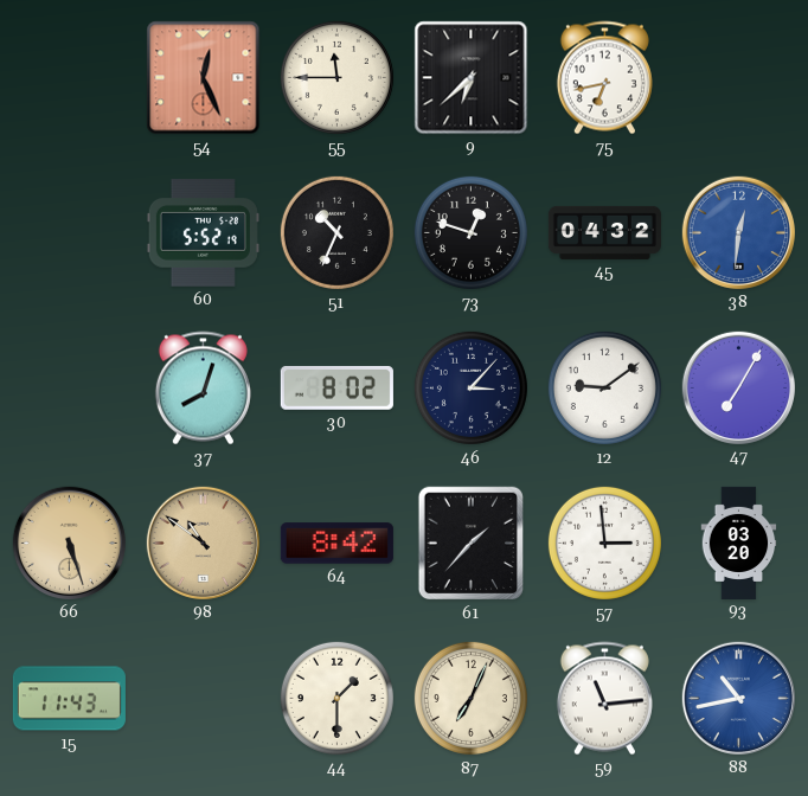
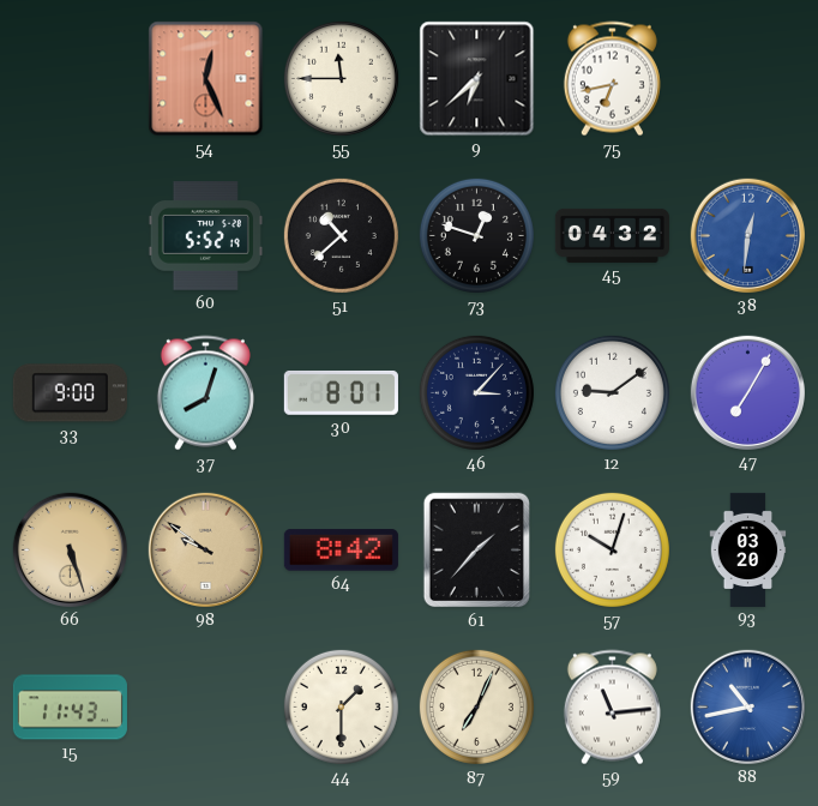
51: 10:34 -> 10:38 (341, 235)
33: none -> 9:00 (70, 393)
30: 8:02 -> 8:01 (341, 392)
98: 10:51 -> 9:51 (205, 549)
57: 2:59 -> 10:03 (612, 549)
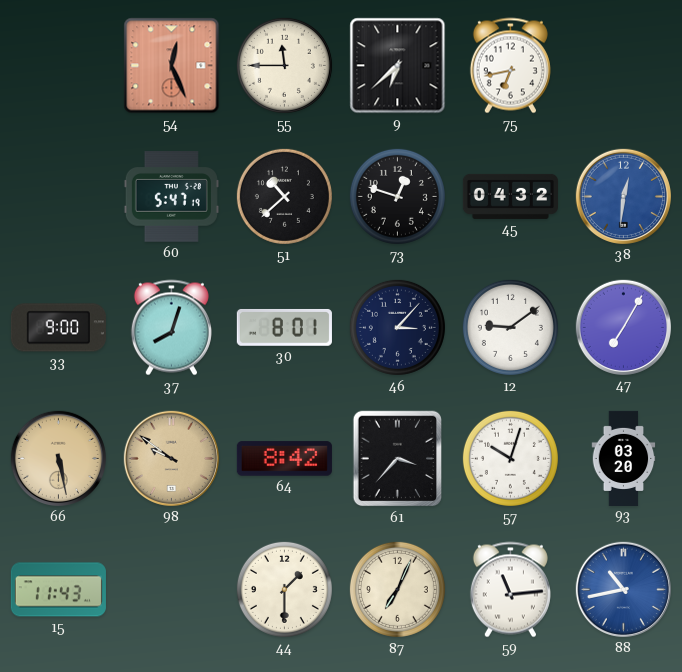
60: 5:52 -> 5:47 (171, 197)
66: 5:27 -> 5:28 (58, 458)
61: 1:37 -> 3:37 (398, 459)
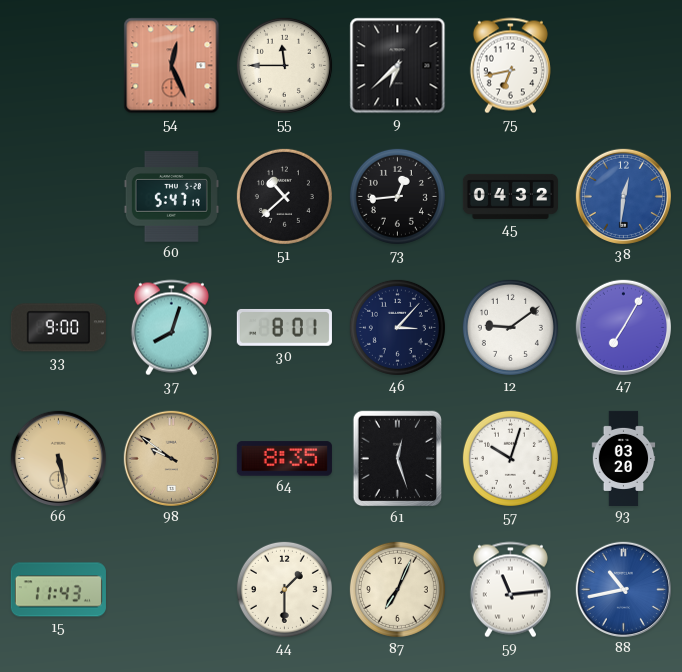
73: 12:48 -> 12:44 (397, 196)
64: 8:42 -> 8:35 (284, 459)
61: 3:37 -> 12:27 (398, 459)
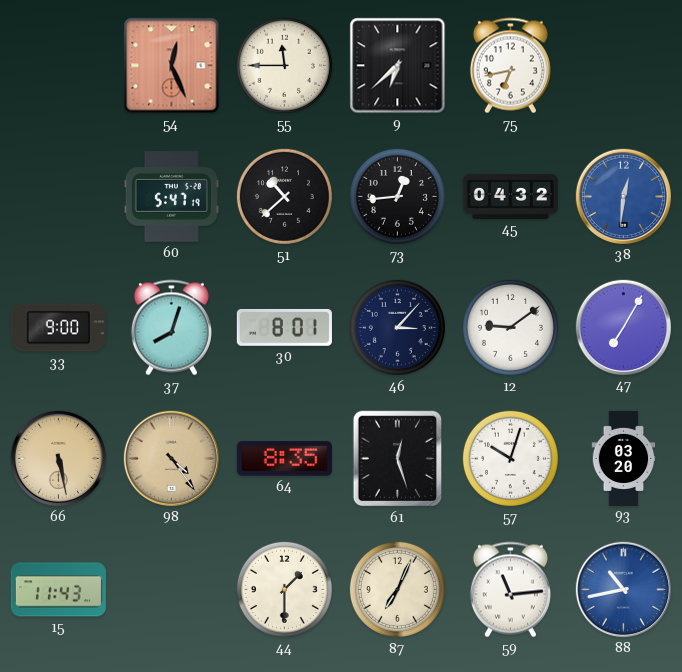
98: 9:51 -> 4:24 (171, 458)
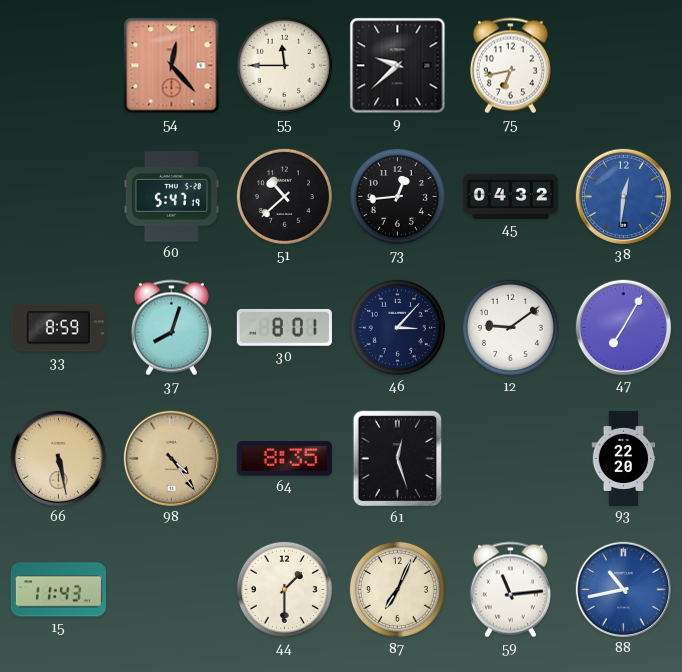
54: 12:26 -> 12:23 (172, 66)
9: 6:38 -> 9:38 (398, 66)
33: 9:00 -> 8:59 (58, 328)
57: 10:03 -> none (510, 458)
93: 03:20 -> 22:20 (624, 458)
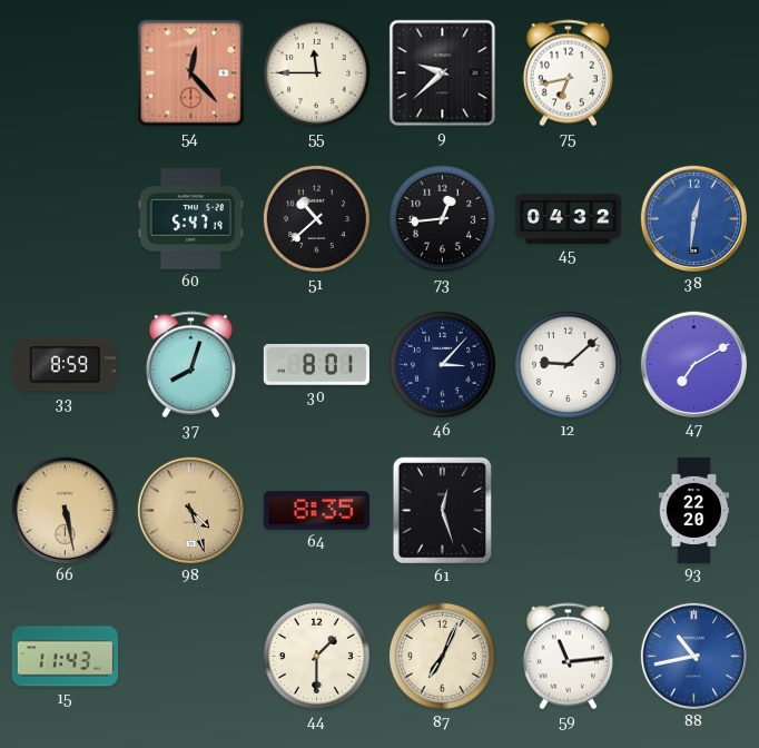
12: 9:09 -> 9:08 (568, 364)
47: 7:05 -> 7:10 (693, 364)
98: 4:24 -> 4:27 (190, 510)
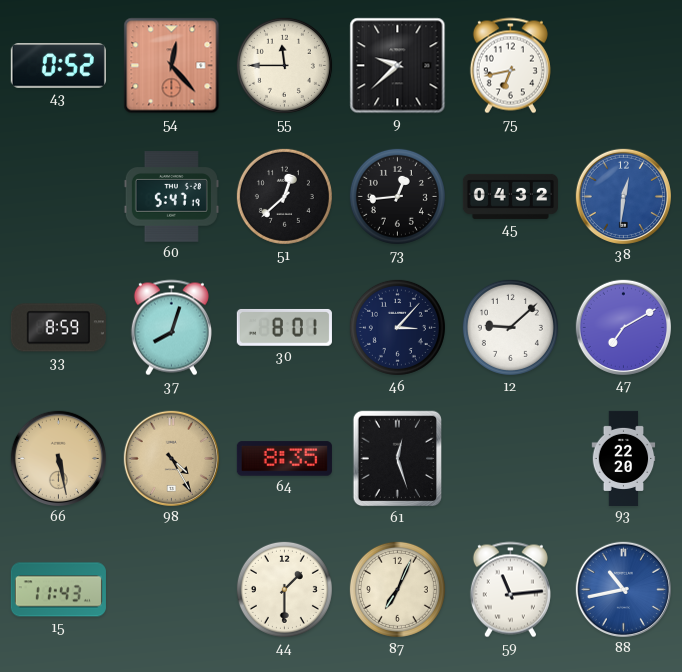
43: none -> 0:52 (58, 66)
51: 10:38 -> 12:38 (284, 196)
98: 4:27 -> 4:25 (171, 458)
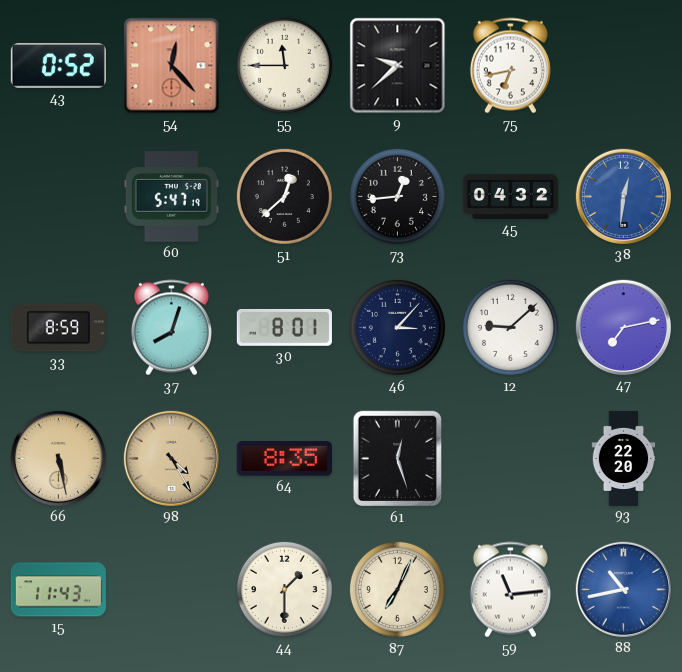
47: 7:10 -> 7:13 (623, 327)
